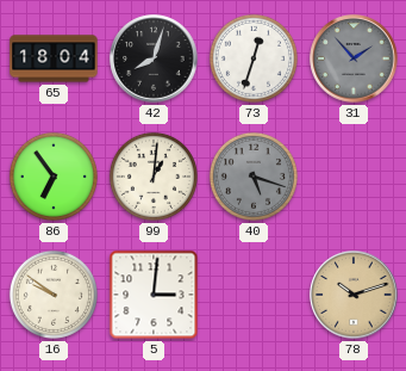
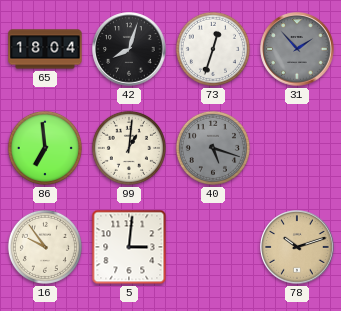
86: 6:54 -> 6:59 (45, 148)
16: 9:51 -> 9:54 (45, 247)
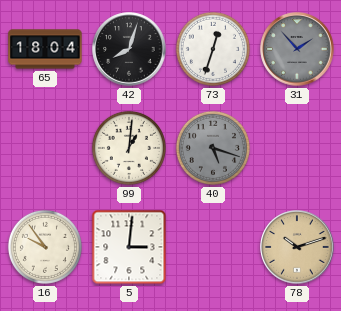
86: 6:59 -> none (45, 148)
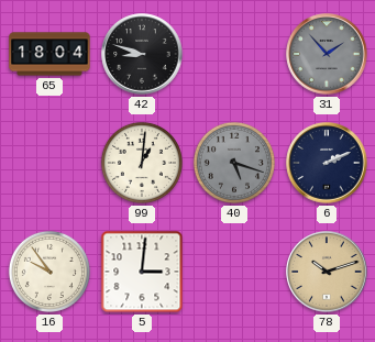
42: 8:03 -> 8:48 (142, 54)
73: 12:33 -> none (213, 49)
6: none -> 2:11 (327, 163)
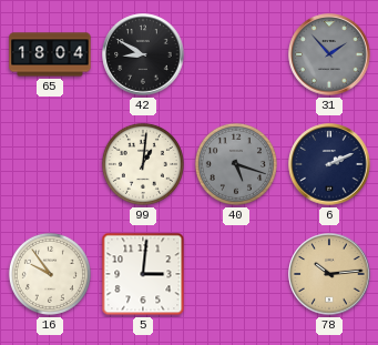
42: 8:48 -> 8:50 (143, 54)
78: 10:12 -> 10:14 (329, 274)
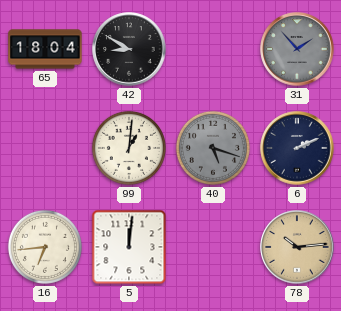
16: 9:54 -> 6:44 (45, 247)
5: 3:01 -> 12:01 (129, 247)
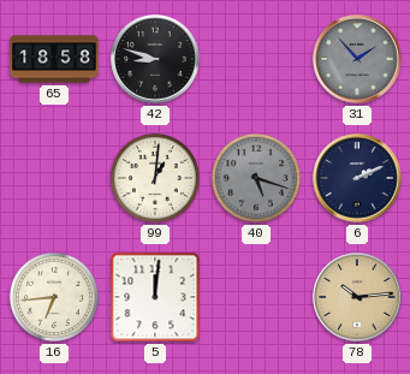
65: 18:04 -> 18:58 (54, 59)
42: 8:50 -> 8:48 (155, 59)
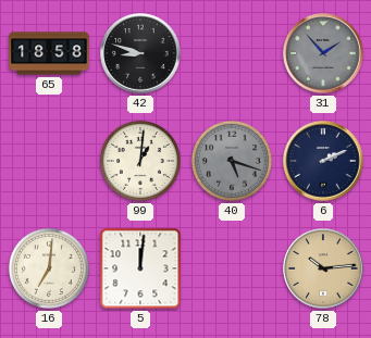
16: 6:44 -> 7:01 (49, 268)
